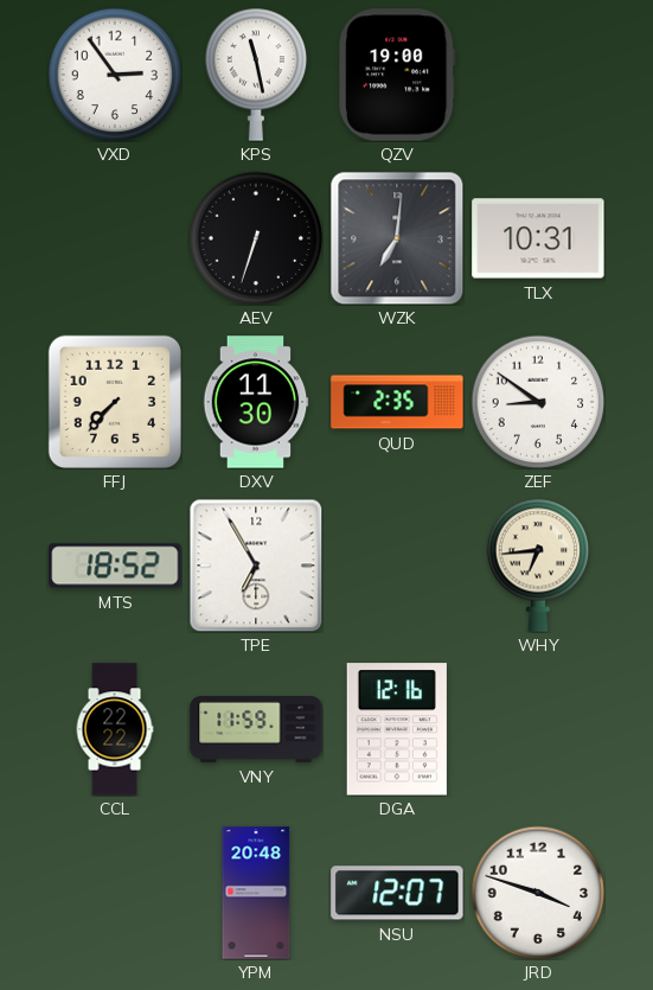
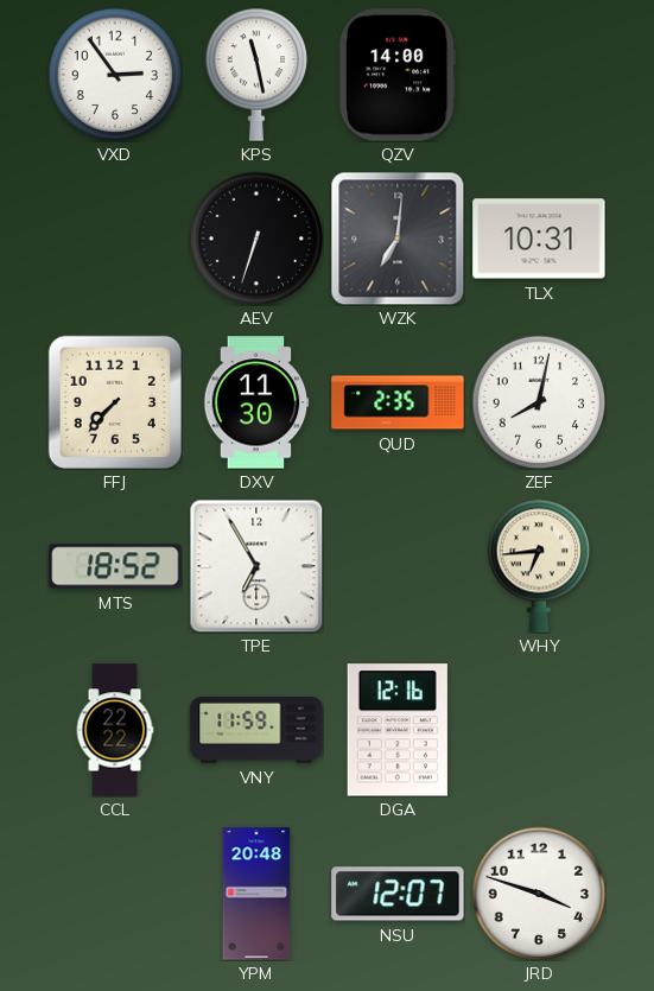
QZV: 19:00 -> 14:00 (398, 75)
ZEF: 8:51 -> 8:02 (539, 402)
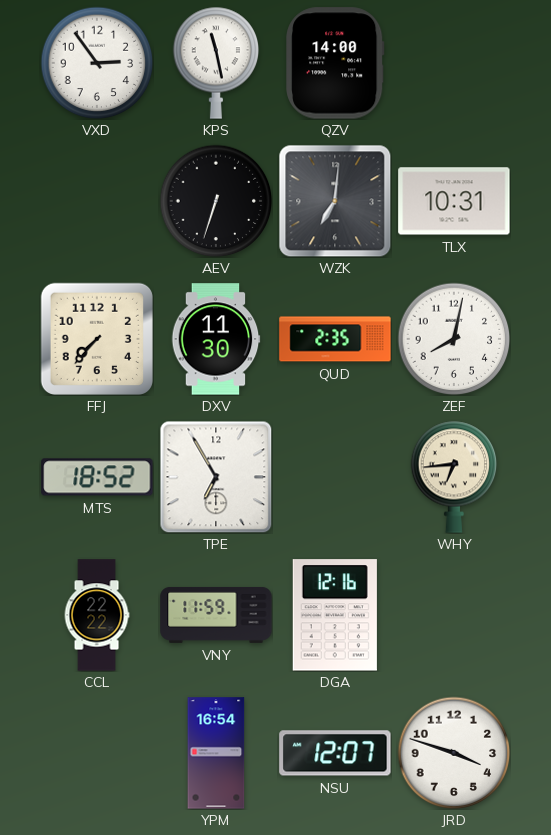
YPM: 20:48 -> 16:54 (216, 753)
